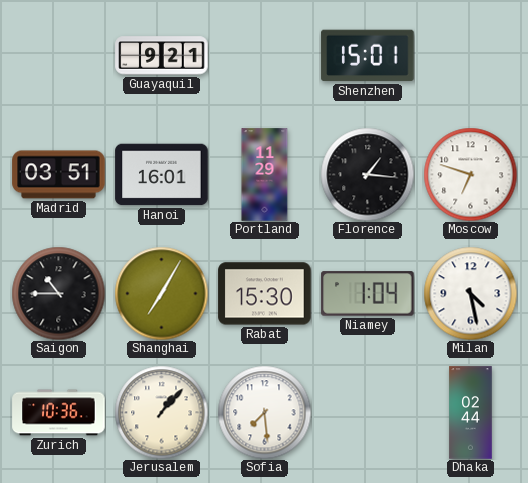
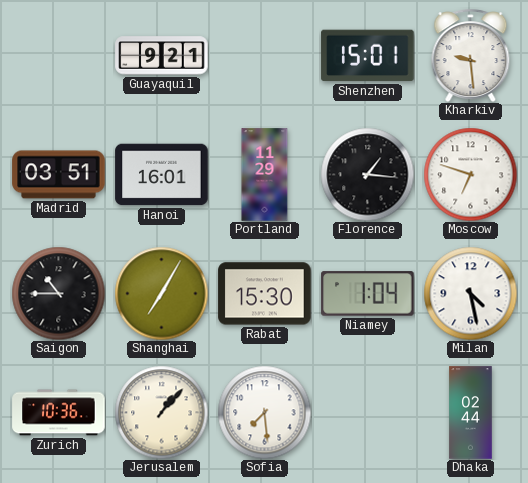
Kharkiv: none -> 9:29 (471, 55)
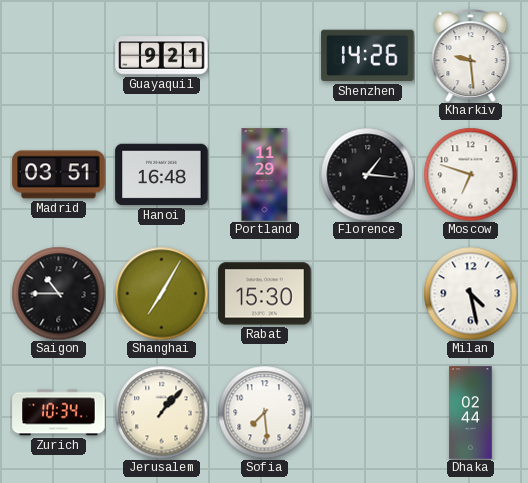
Shenzhen: 15:01 -> 14:26 (368, 56)
Hanoi: 16:01 -> 16:48 (162, 175)
Niamey: 1:04 -> none (368, 294)
Zurich: 10:36 -> 10:34 (59, 413)
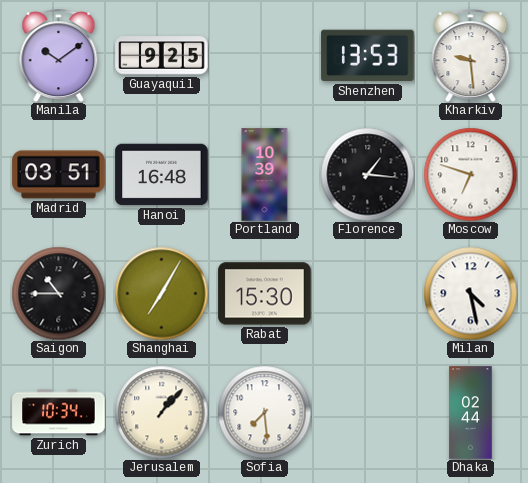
Manila: none -> 10:09 (59, 55)
Guayaquil: 9:21 -> 9:25 (162, 56)
Shenzhen: 14:26 -> 13:53 (368, 56)
Portland: 11:29 -> 10:39 (265, 175)
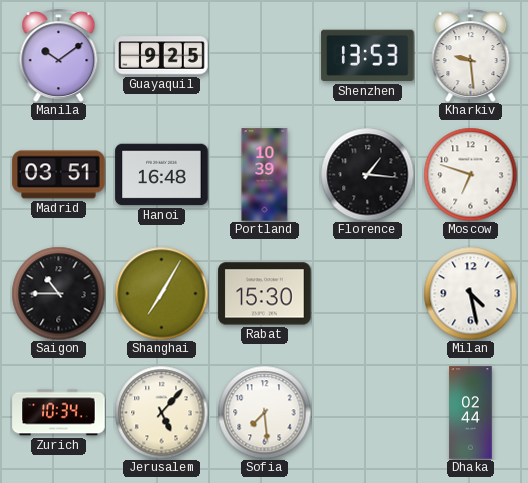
Jerusalem: 1:07 -> 5:07 (161, 412)
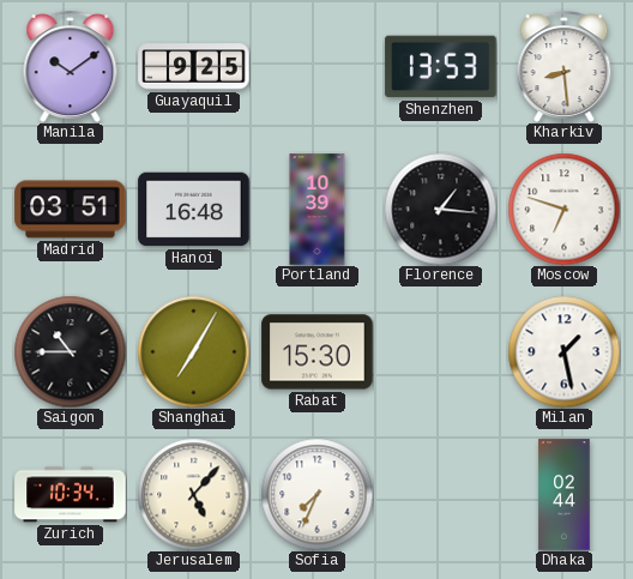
Kharkiv: 9:29 -> 8:29 (565, 66)
Milan: 4:28 -> 1:28 (563, 351)
Sofia: 7:29 -> 7:34 (316, 494)
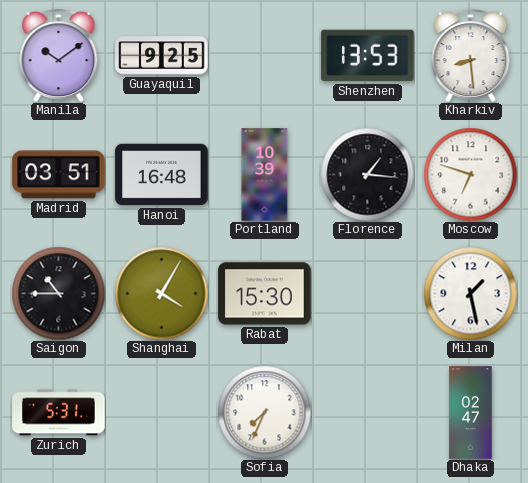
Shanghai: 7:05 -> 4:05 (161, 293)
Zurich: 10:34 -> 5:31 (59, 413)
Jerusalem: 5:07 -> none (193, 494)
Dhaka: 02:44 -> 02:47 (471, 413)
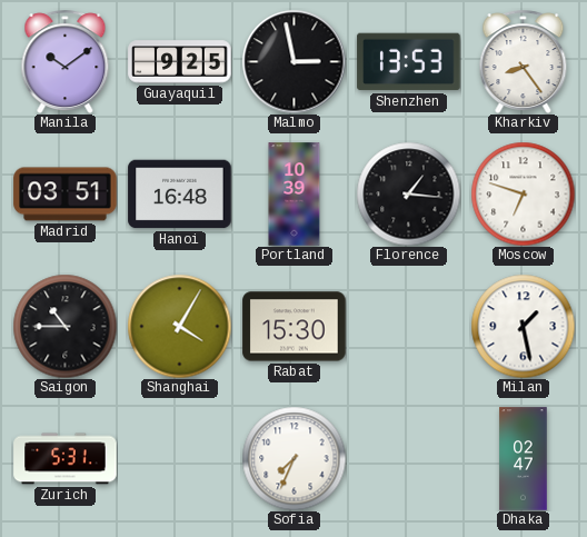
Malmo: none -> 2:58 (293, 61)
Kharkiv: 8:29 -> 8:24 (524, 61)
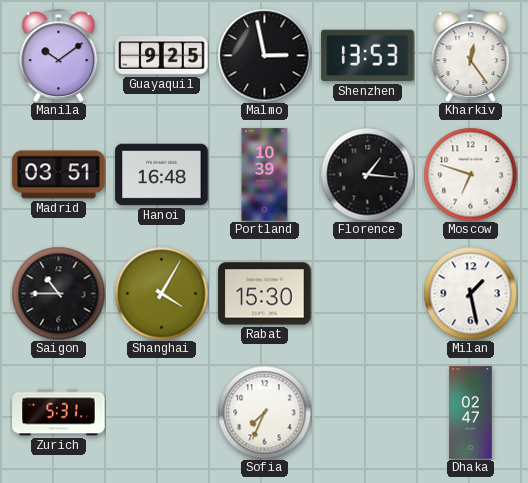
Kharkiv: 8:24 -> 12:24 (471, 55)
